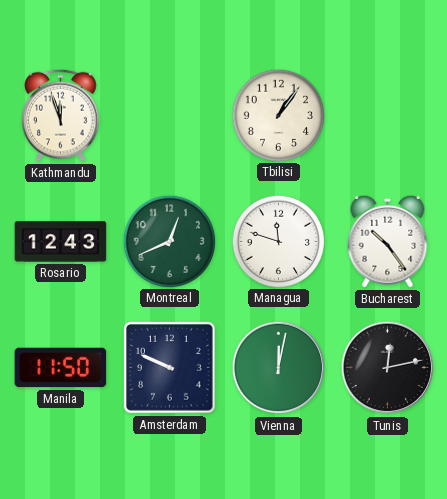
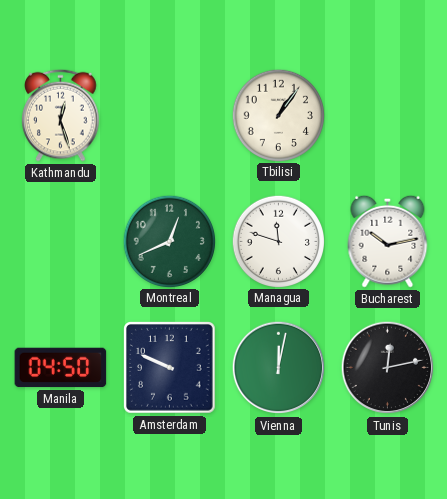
Kathmandu: 11:57 -> 12:27 (61, 115)
Rosario: 12:43 -> none (61, 242)
Bucharest: 10:24 -> 10:13 (388, 241)
Manila: 11:50 -> 04:50 (61, 368)
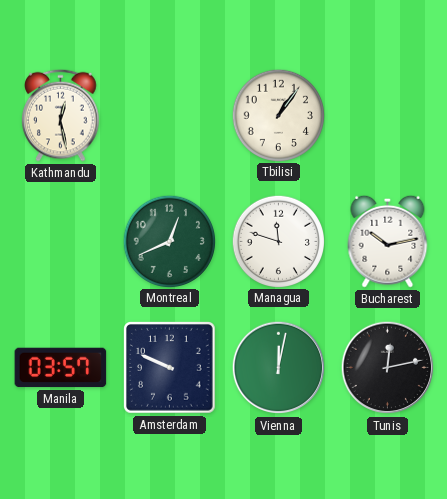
Kathmandu: 12:27 -> 12:28 (61, 115)
Manila: 04:50 -> 03:57 (61, 368)
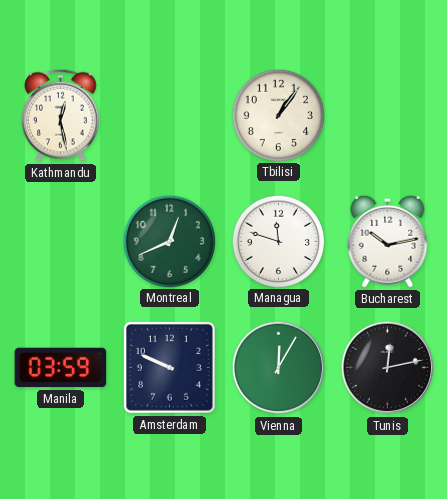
Manila: 03:57 -> 03:59 (61, 368)
Vienna: 12:02 -> 12:05 (279, 368)
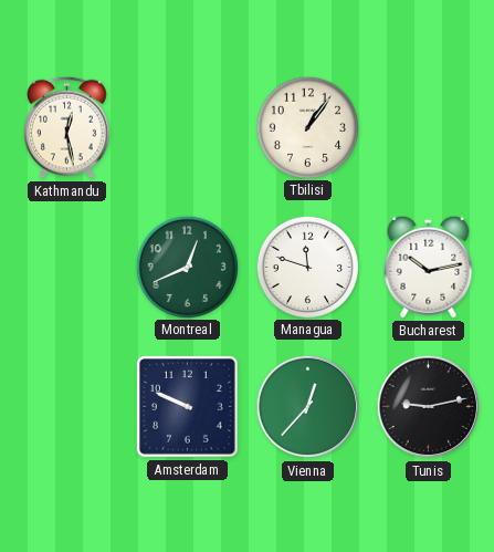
Manila: 03:59 -> none (61, 368)
Vienna: 12:05 -> 12:37 (308, 407)
Tunis: 12:13 -> 9:13 (429, 407)
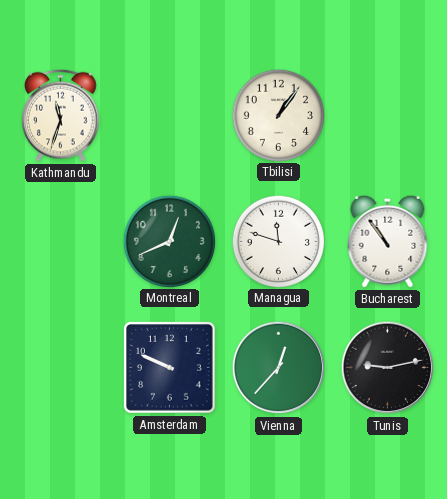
Kathmandu: 12:28 -> 11:33 (61, 115)
Bucharest: 10:13 -> 10:54 (388, 241)
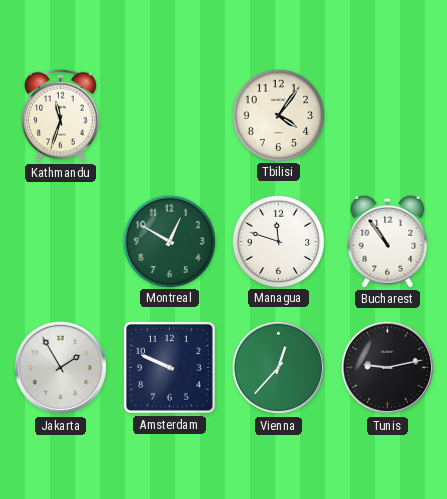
Tbilisi: 1:06 -> 4:06 (278, 115)
Montreal: 12:41 -> 12:50 (169, 241)
Jakarta: none -> 1:55 (61, 368)
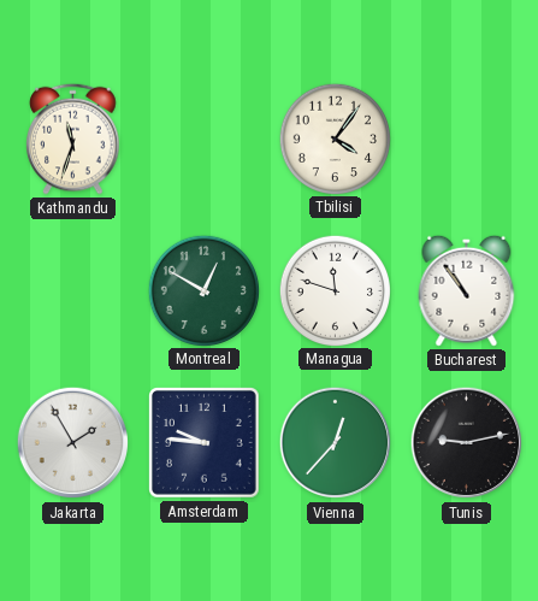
Amsterdam: 9:49 -> 9:46 (205, 443)
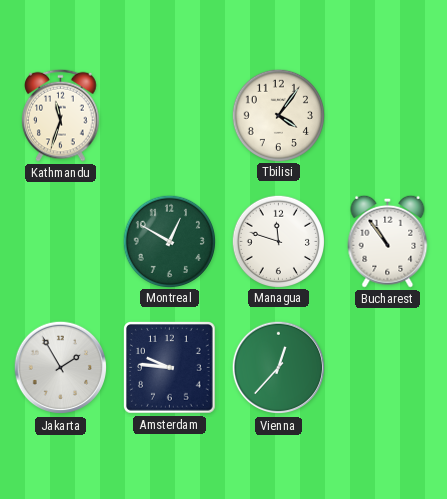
Tunis: 9:13 -> none (467, 443)
